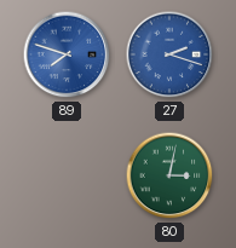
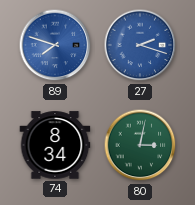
74: none -> 8:34 (55, 145)
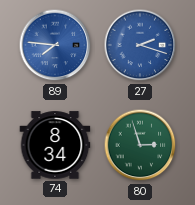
89: 7:48 -> 7:46 (55, 45)
80: 3:02 -> 2:57 (140, 145)
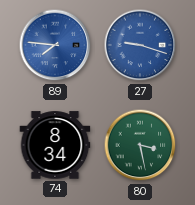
27: 2:18 -> 9:18 (140, 45)
80: 2:57 -> 3:28 (140, 145)
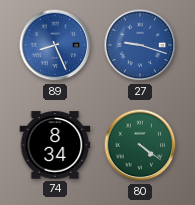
89: 7:46 -> 8:26 (55, 45)
80: 3:28 -> 4:21 (140, 145)
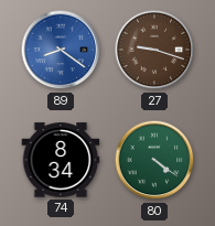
89: 8:26 -> 8:21 (61, 50)
27 dial: blue -> brown (154, 50)
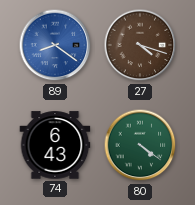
27: 9:18 -> 4:18 (140, 45)
74: 8:34 -> 6:43 (55, 145)
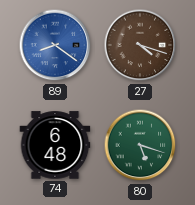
74: 6:43 -> 6:48 (55, 145)
80: 4:21 -> 5:18 (140, 145)
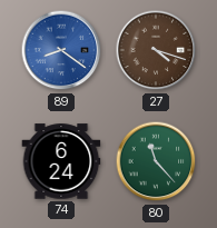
74: 6:48 -> 6:24 (61, 161)
80: 5:18 -> 11:23 (156, 161)
